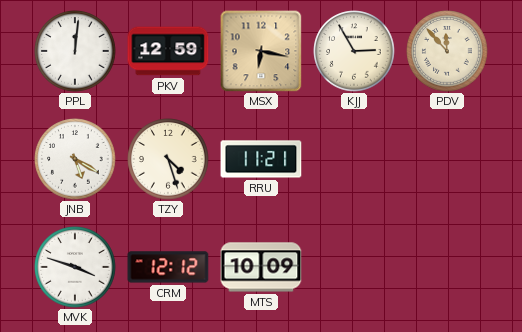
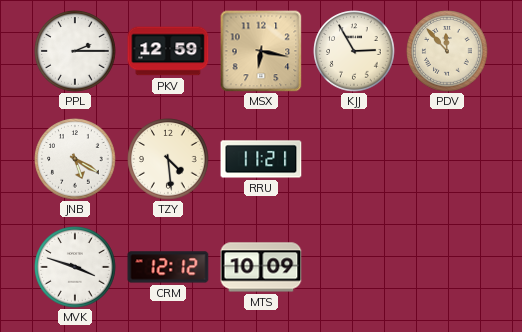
PPL: 12:01 -> 2:15 (75, 51)
TZY: 4:27 -> 4:29 (168, 159)
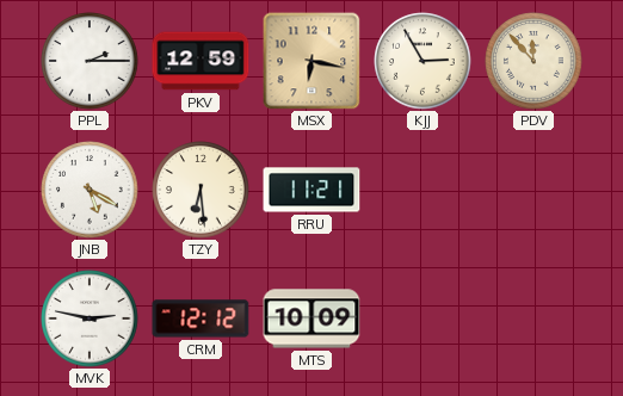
TZY: 4:29 -> 6:29 (201, 190)
MVK: 3:48 -> 2:47 (90, 318)
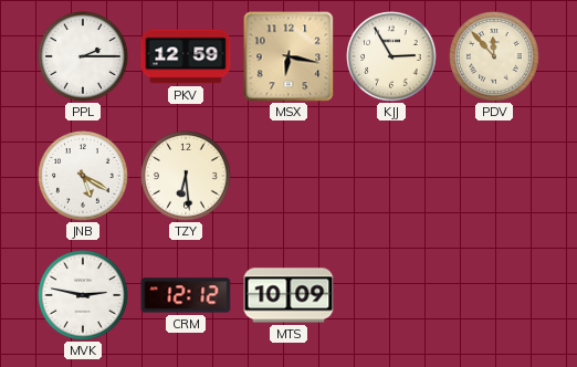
RRU: 11:21 -> none (311, 190)
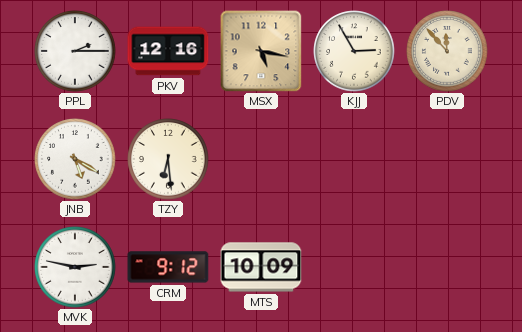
PKV: 12:59 -> 12:16 (168, 51)
MSX: 6:17 -> 5:17 (261, 51)
CRM: 12:12 -> 9:12 (168, 267)
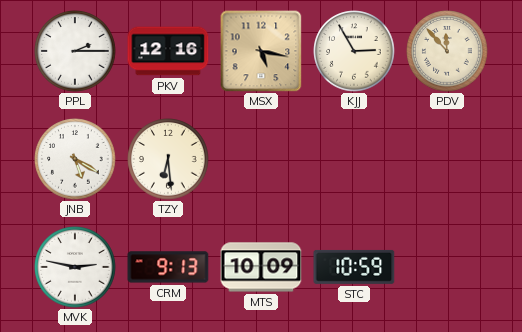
CRM: 9:12 -> 9:13 (168, 267)
STC: none -> 10:59 (354, 267)
